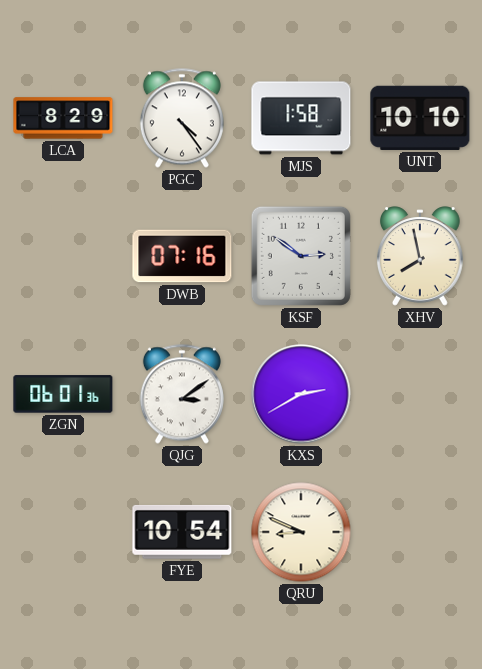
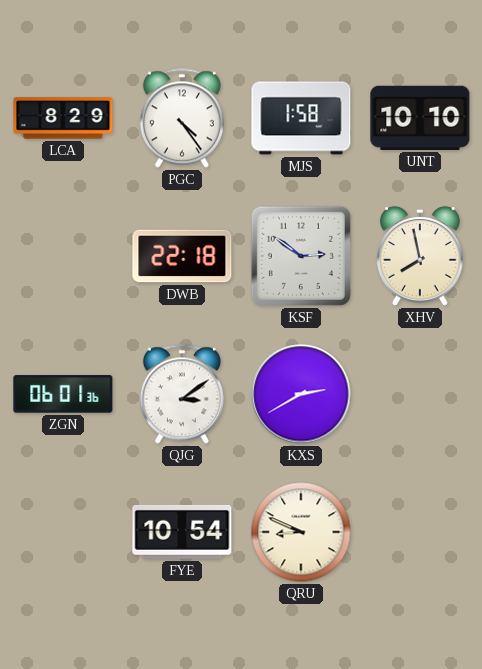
DWB: 07:16 -> 22:18 (182, 256)
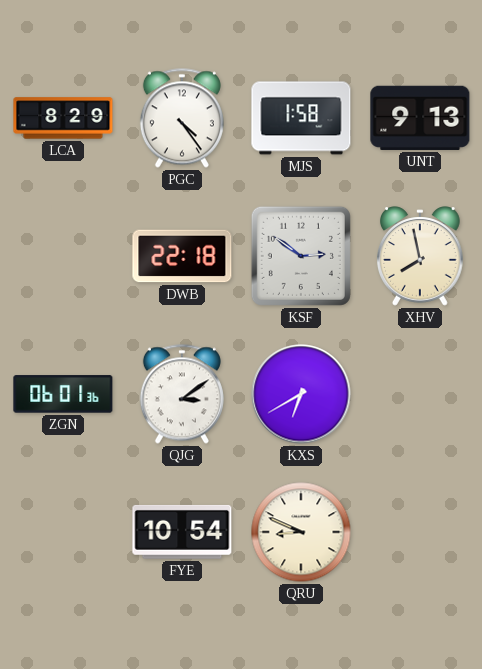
UNT: 10:10 -> 9:13 (420, 118)
KXS: 2:40 -> 6:40 (301, 394)
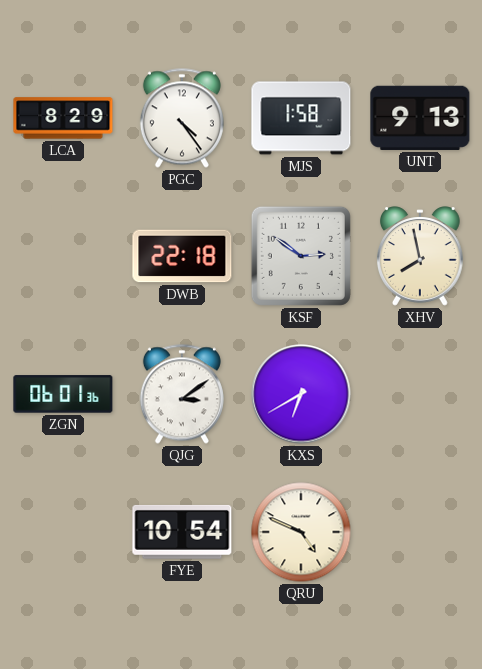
QRU: 8:49 -> 4:49 (301, 532)
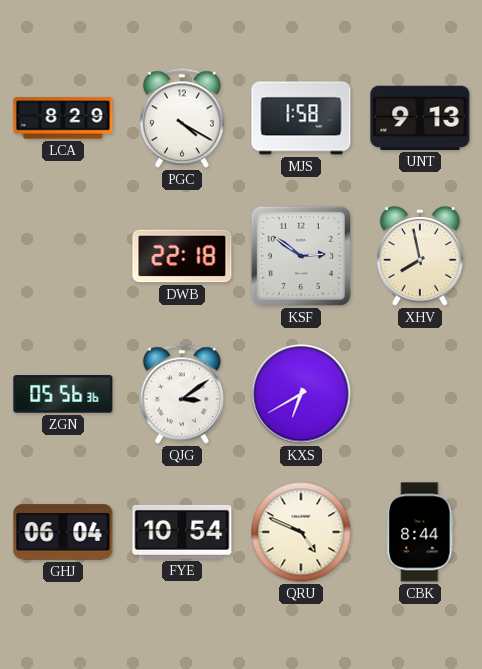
PGC: 4:24 -> 4:20 (182, 118)
ZGN: 06:01 -> 05:56 (63, 394)
GHJ: none -> 06:04 (63, 532)
CBK: none -> 8:44 (420, 532)
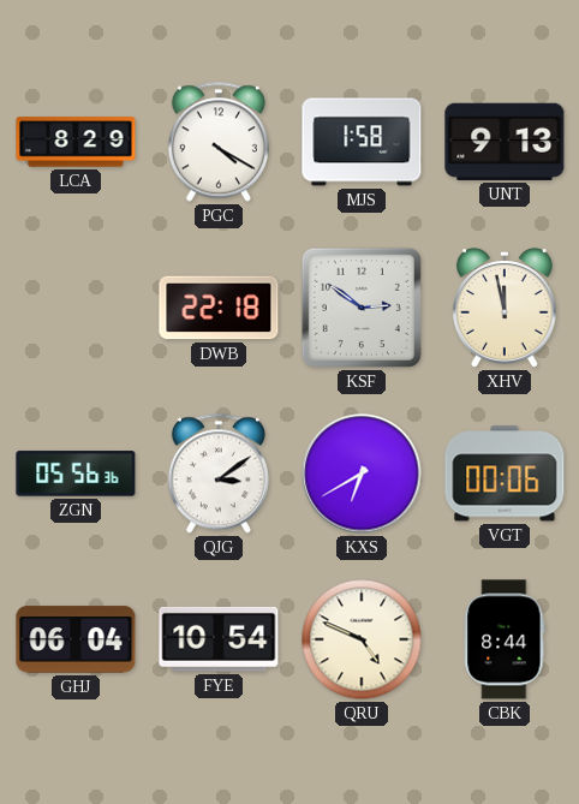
XHV: 7:58 -> 11:58 (505, 308)
VGT: none -> 00:06 (505, 474)
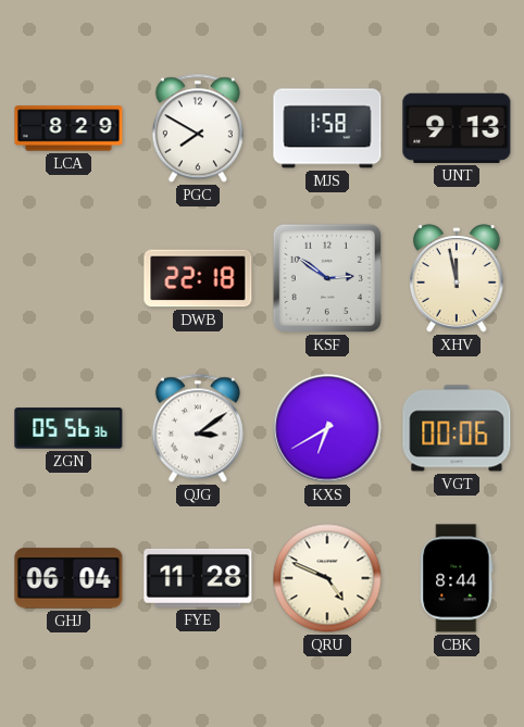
PGC: 4:20 -> 7:50 (198, 128)
FYE: 10:54 -> 11:28 (198, 578)
